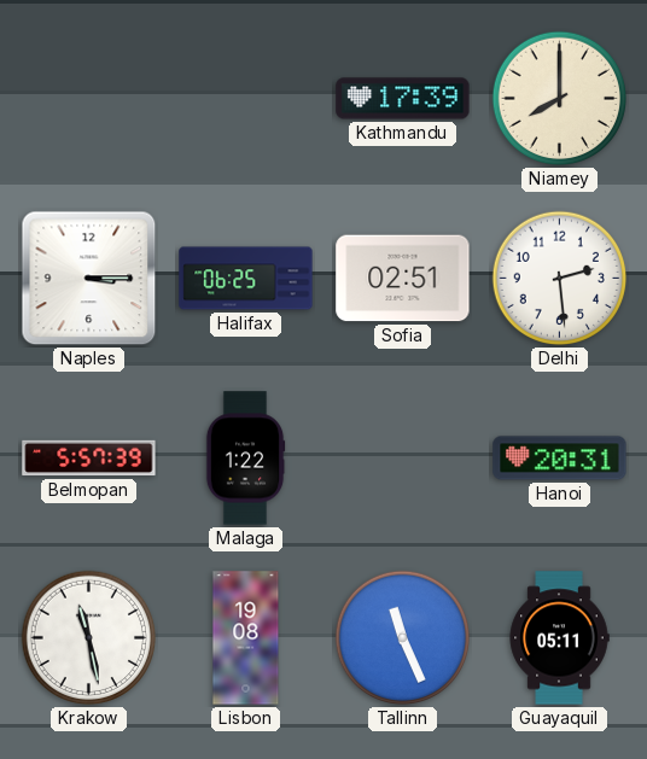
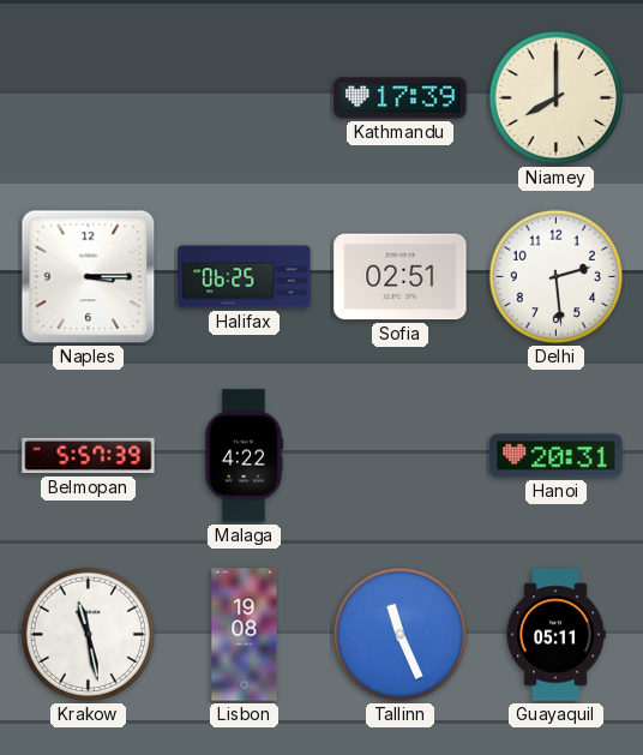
Malaga: 1:22 -> 4:22 (244, 456)
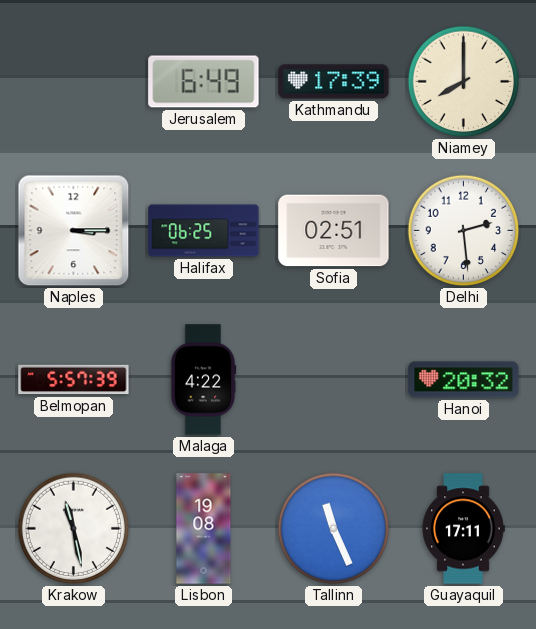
Jerusalem: none -> 6:49 (204, 82)
Hanoi: 20:31 -> 20:32 (464, 380)
Guayaquil: 05:11 -> 17:11 (463, 529)
